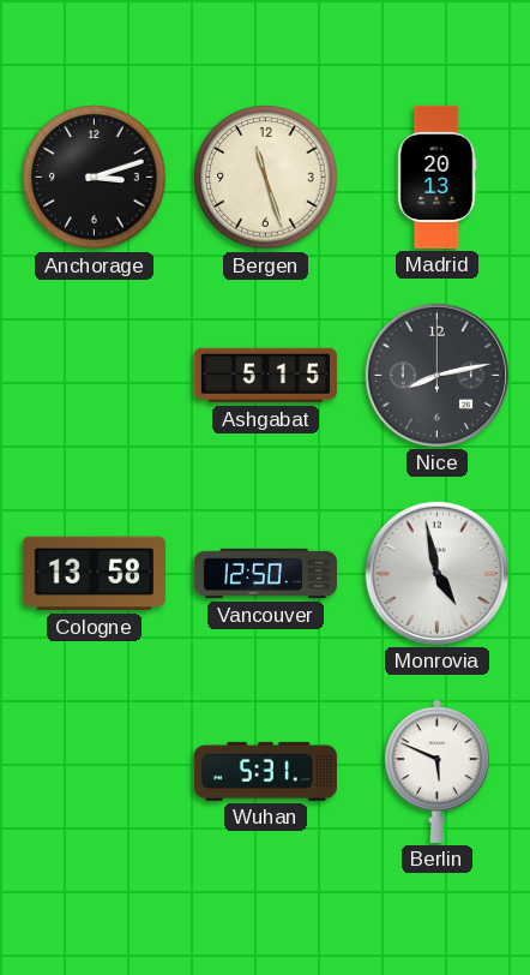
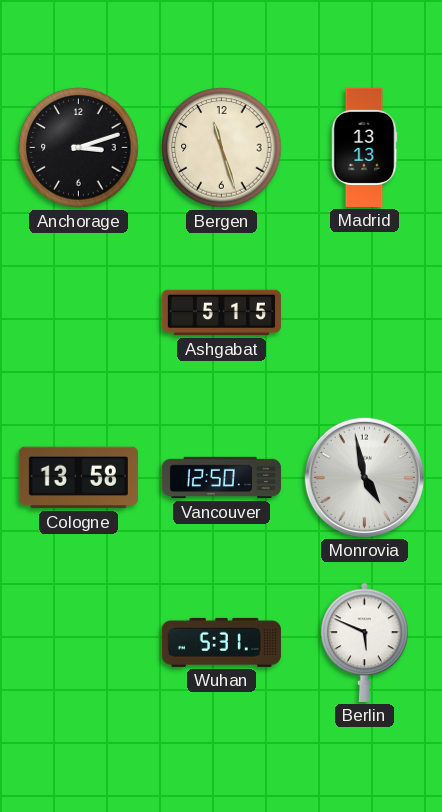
Madrid: 20:13 -> 13:13 (364, 147)
Nice: 8:13 -> none (436, 375)
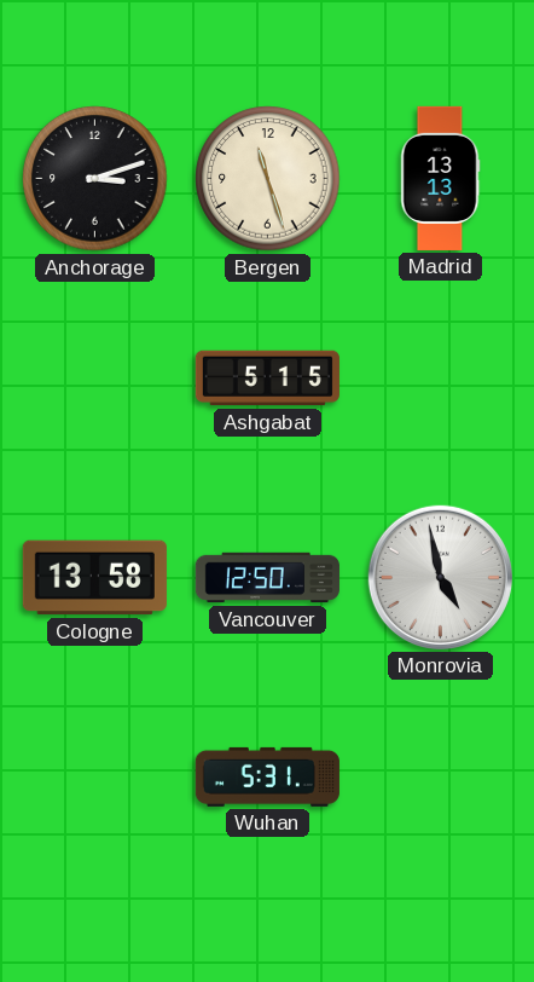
Berlin: 5:49 -> none (365, 642)
